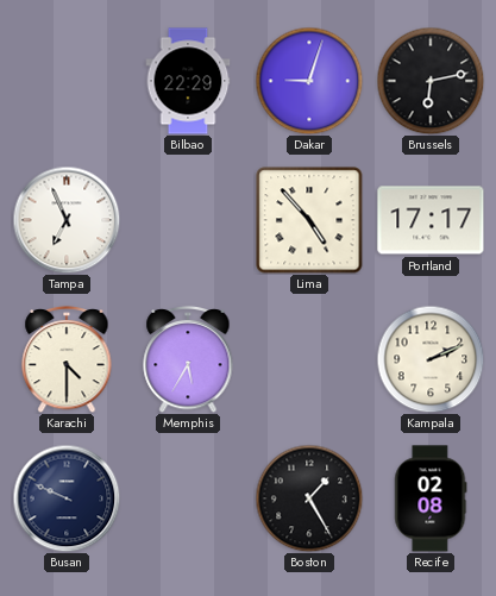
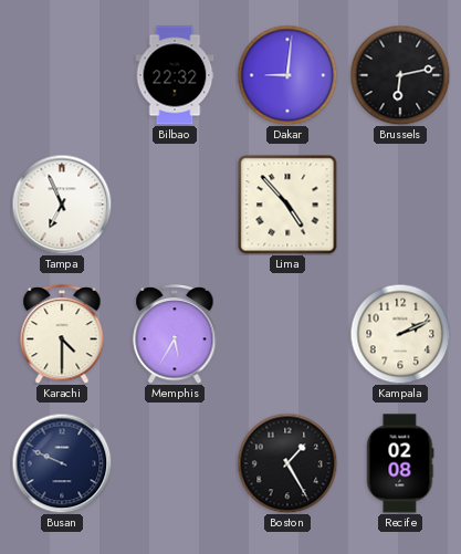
Bilbao: 22:29 -> 22:32 (175, 75)
Dakar: 9:03 -> 9:01 (287, 75)
Portland: 17:17 -> none (431, 220)
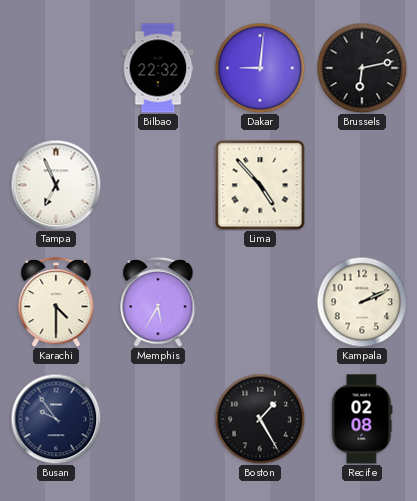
Busan: 9:49 -> 9:54 (56, 419)
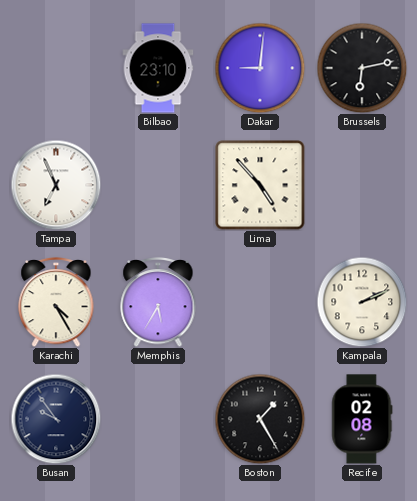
Bilbao: 22:32 -> 23:10 (158, 68)
Karachi: 4:30 -> 4:25 (56, 302)
